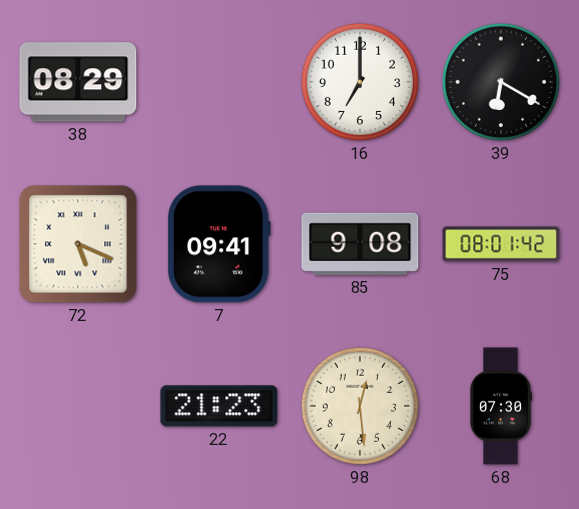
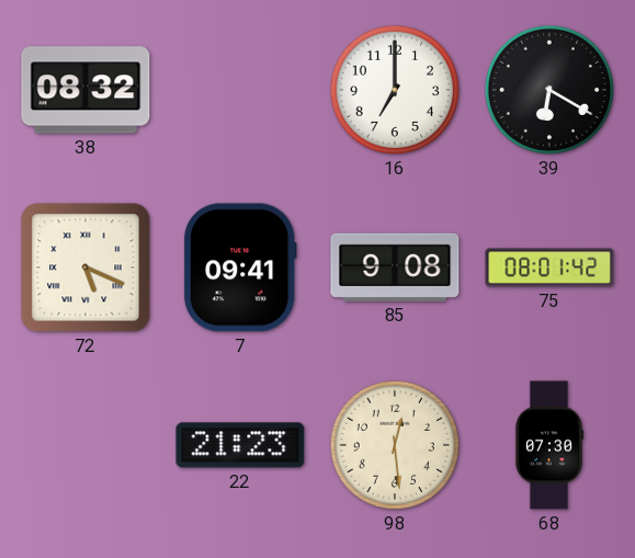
38: 08:29 -> 08:32 (86, 90)
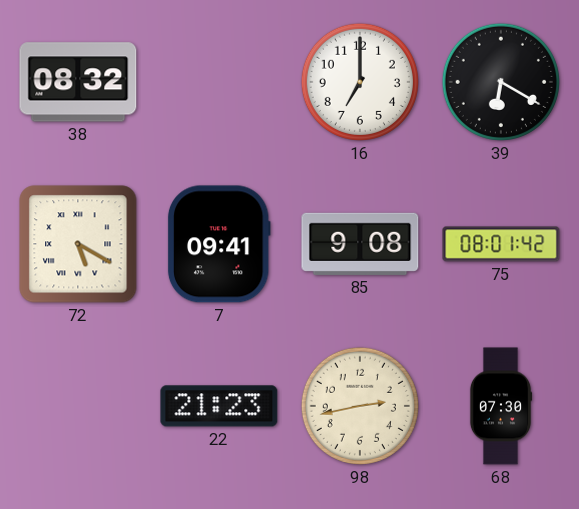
72: 5:19 -> 5:20 (78, 244)
98: 12:29 -> 2:43 (360, 406)
